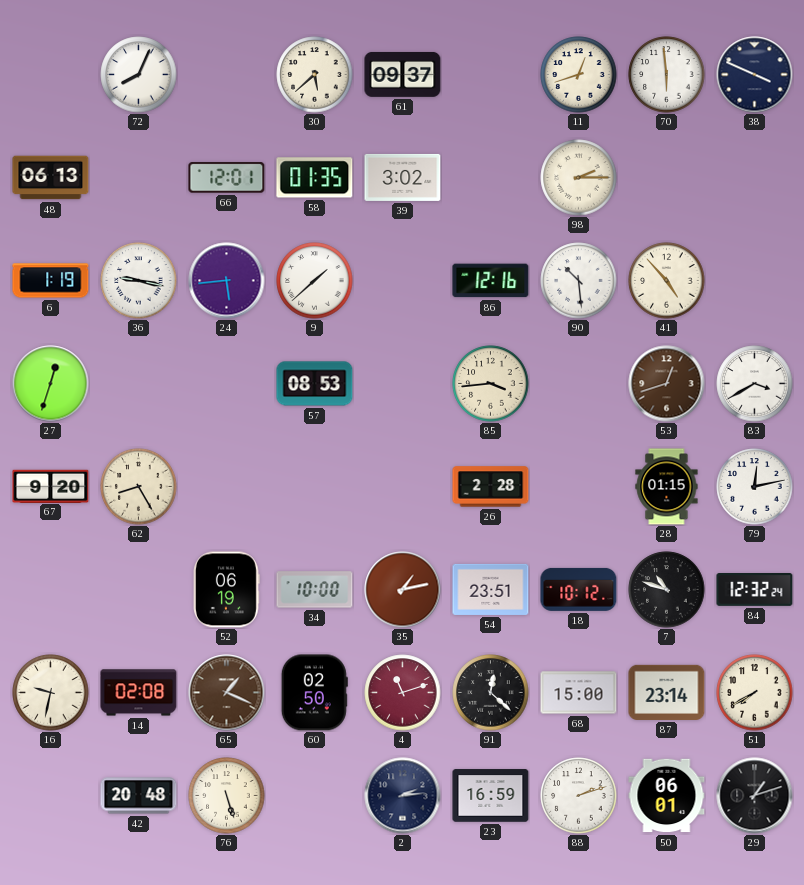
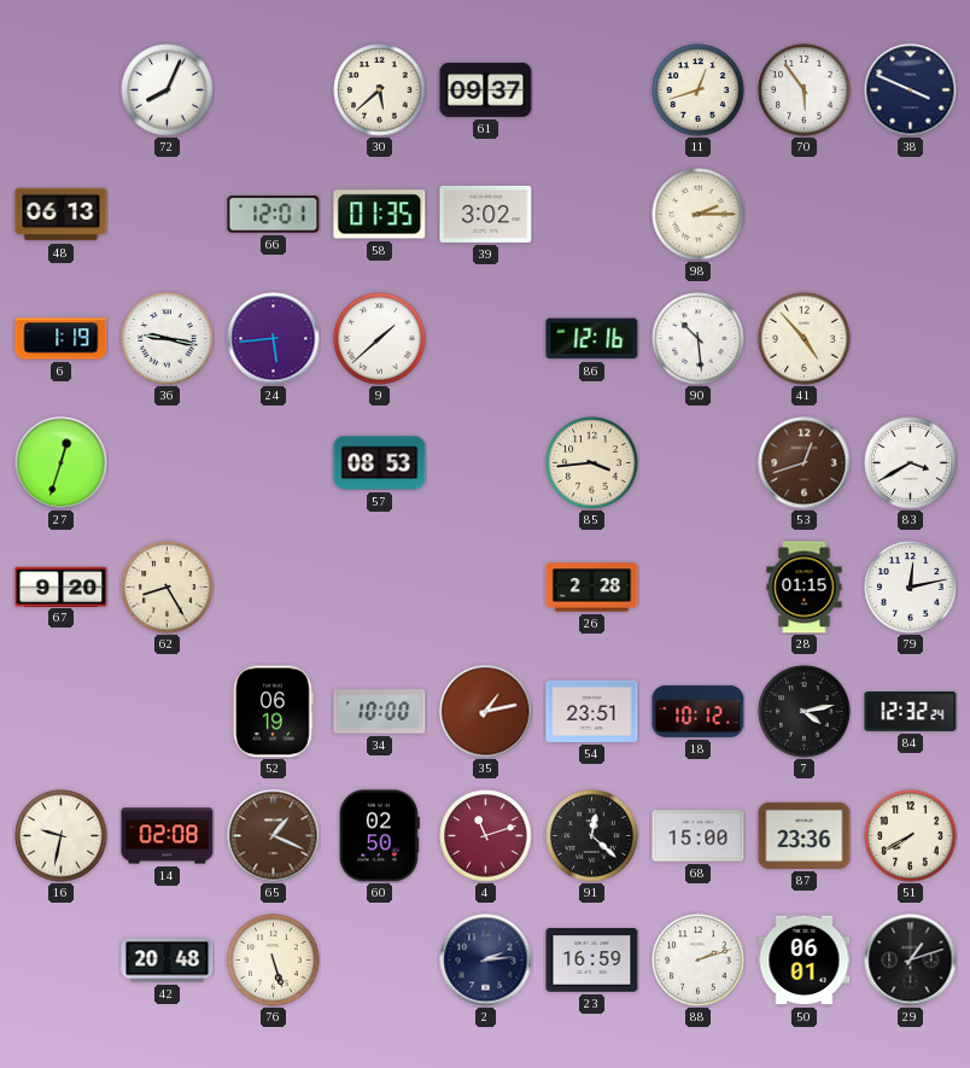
70: 5:59 -> 5:54 (805, 91)
7: 10:48 -> 4:13 (805, 712)
87: 23:14 -> 23:36 (805, 835)
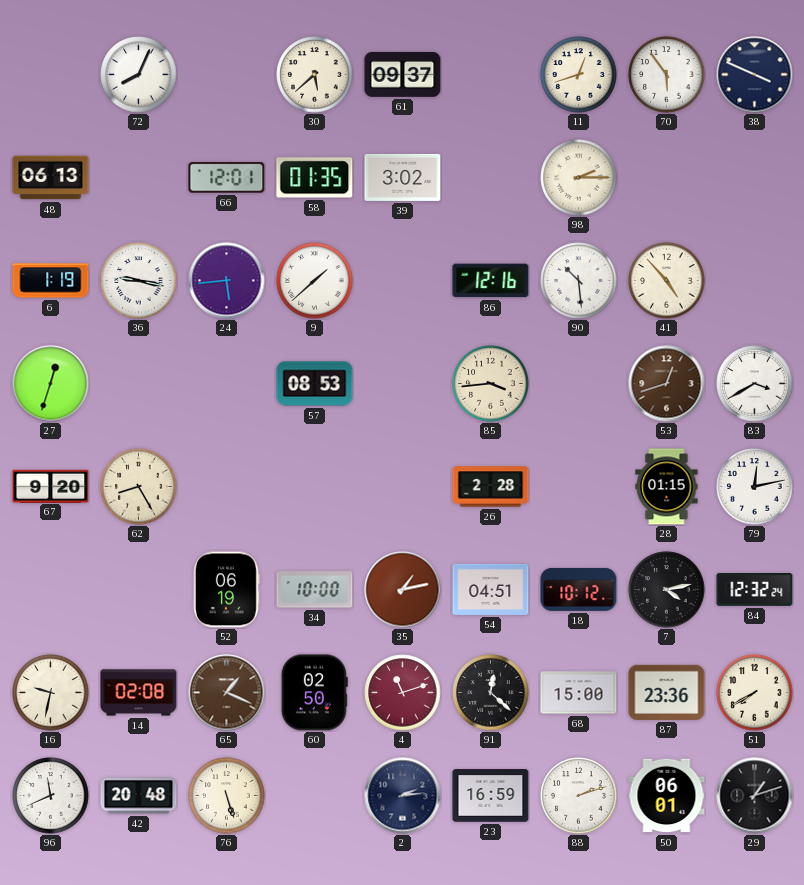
54: 23:51 -> 04:51 (491, 589)
96: none -> 11:41 (51, 796)
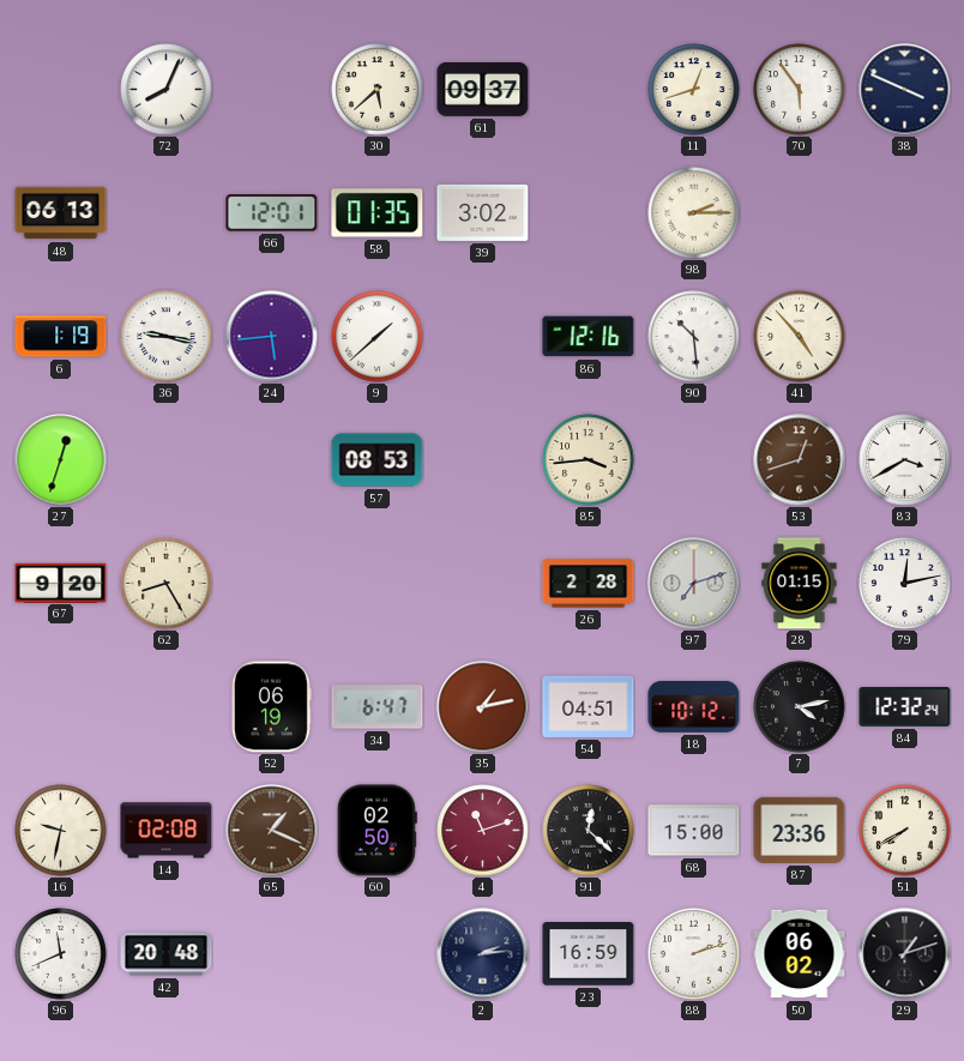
97: none -> 7:12 (694, 584)
34: 10:00 -> 6:47 (378, 707)
76: 5:27 -> none (227, 796)
50: 06:01 -> 06:02 (800, 954)
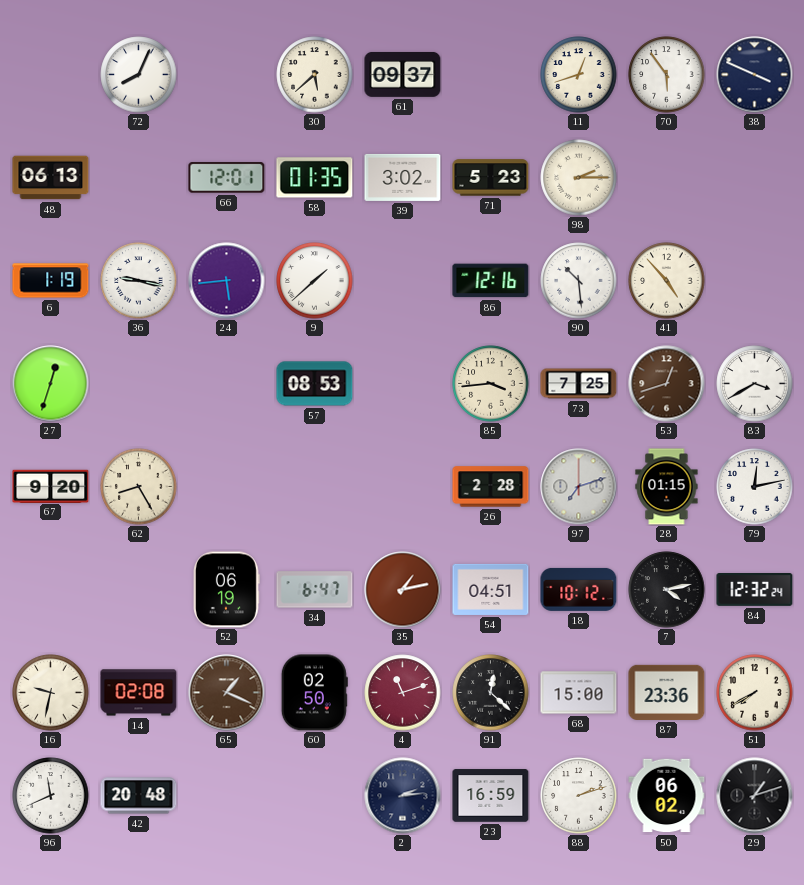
71: none -> 5:23 (491, 178)
73: none -> 7:25 (579, 384)
